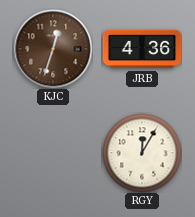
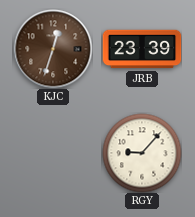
JRB: 4:36 -> 23:39 (142, 49)
RGY: 12:05 -> 9:07 (142, 153)
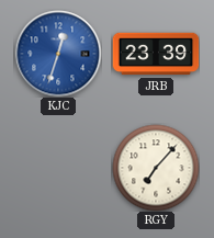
KJC dial: brown -> blue (58, 54)
RGY: 9:07 -> 7:07 (156, 168)
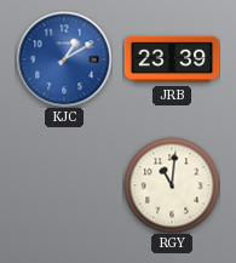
KJC: 12:33 -> 1:10 (64, 59)
RGY: 7:07 -> 11:01 (172, 185)
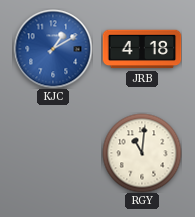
JRB: 23:39 -> 4:18 (142, 49)
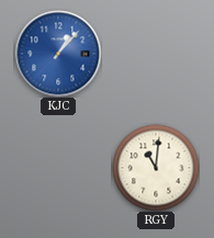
KJC: 1:10 -> 1:07 (58, 54)
JRB: 4:18 -> none (142, 49)
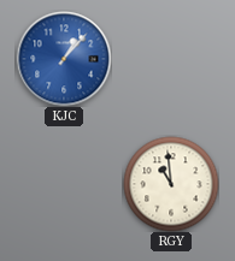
RGY: 11:01 -> 10:59 (171, 184)
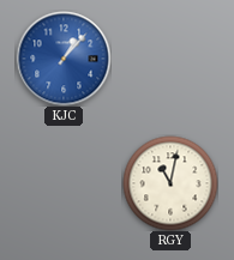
RGY: 10:59 -> 11:02 (170, 183)
